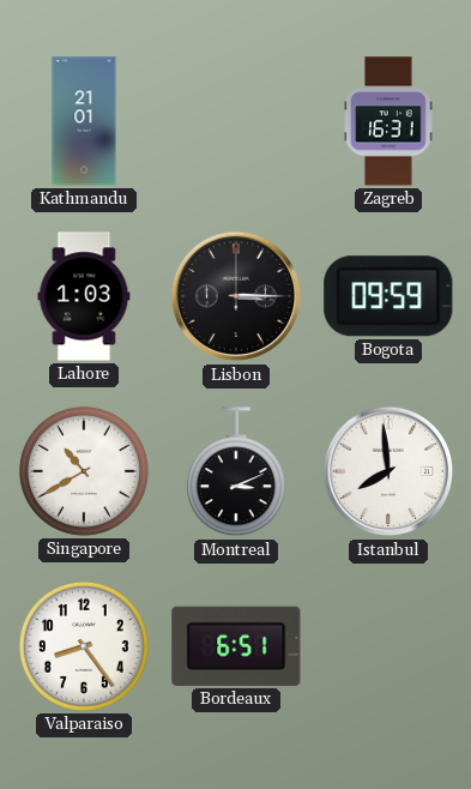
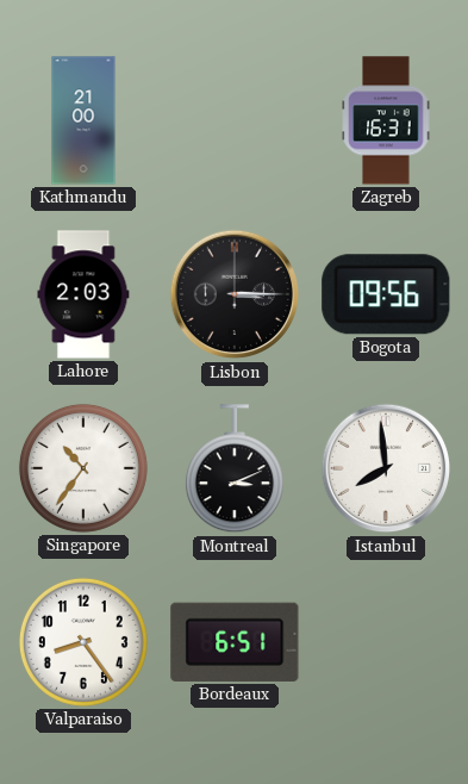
Kathmandu: 21:01 -> 21:00 (83, 120)
Lahore: 1:03 -> 2:03 (83, 294)
Bogota: 09:59 -> 09:56 (386, 294)
Singapore: 10:40 -> 10:36 (83, 468)
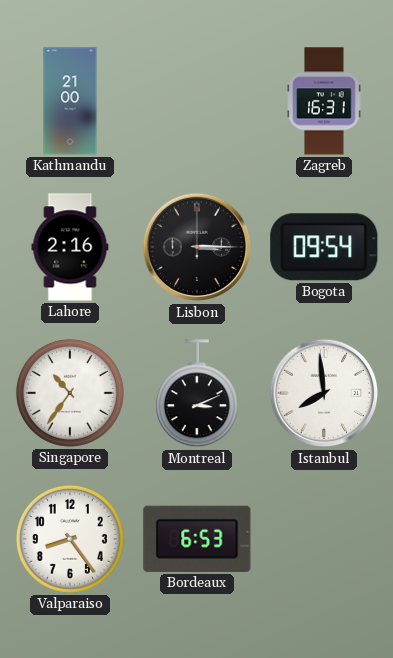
Lahore: 2:03 -> 2:16 (70, 247)
Bogota: 09:56 -> 09:54 (324, 247)
Bordeaux: 6:51 -> 6:53 (197, 539)
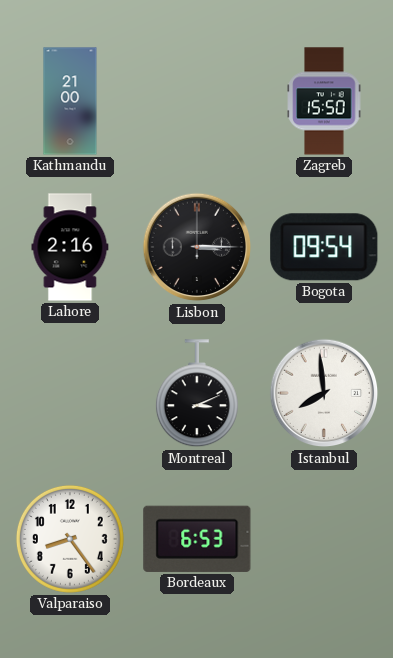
Zagreb: 16:31 -> 15:50 (324, 101)
Singapore: 10:36 -> none (70, 393)
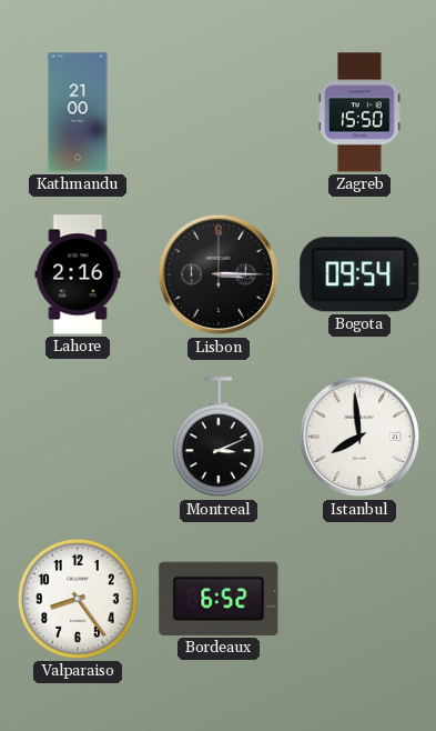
Bordeaux: 6:53 -> 6:52 (219, 599)
